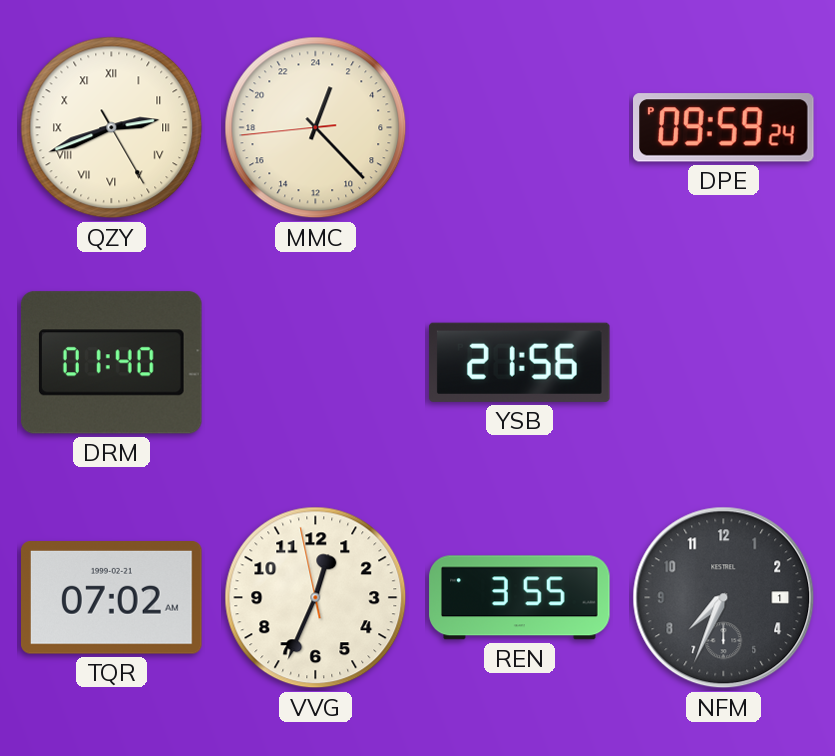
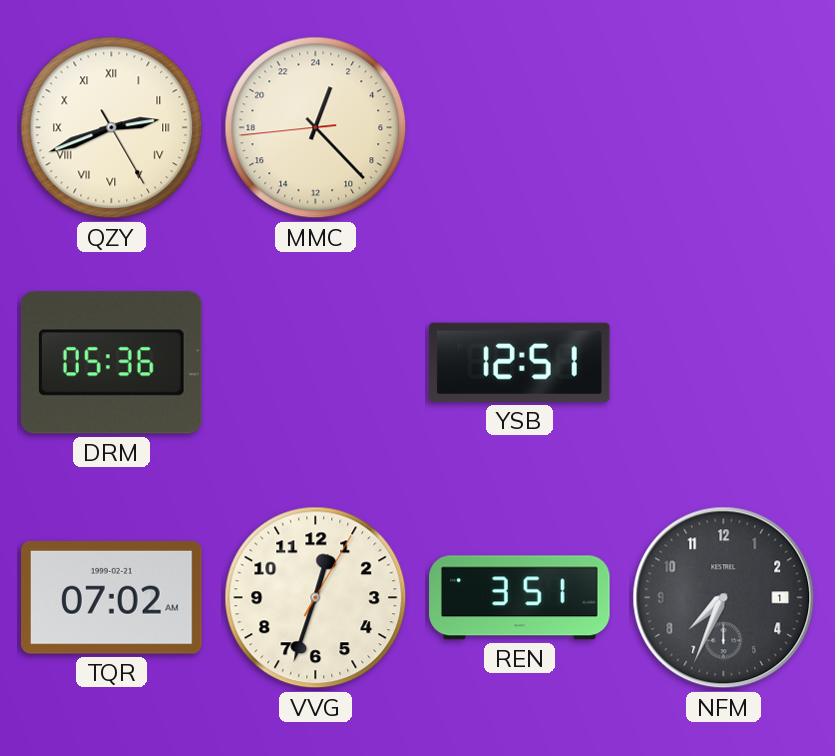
DPE: 09:59 -> none (724, 128)
DRM: 01:40 -> 05:36 (111, 363)
YSB: 21:56 -> 12:51 (519, 362)
VVG: 12:33:58 -> 12:33:05 (316, 598)
REN: 3:55 -> 3:51 (520, 598)
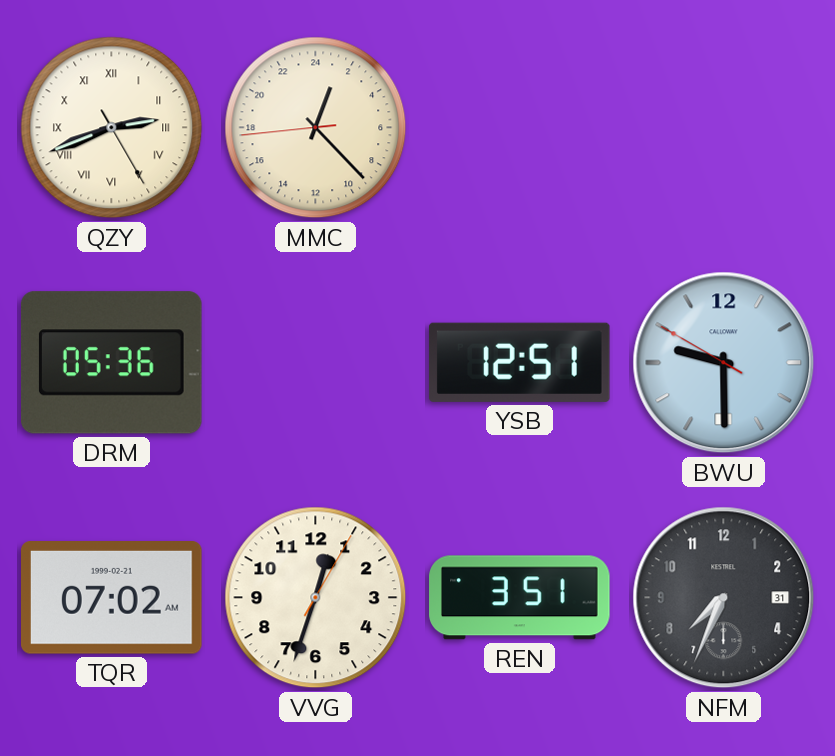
BWU: none -> 9:29 (724, 363)
NFM date: 1 -> 31 (724, 598)
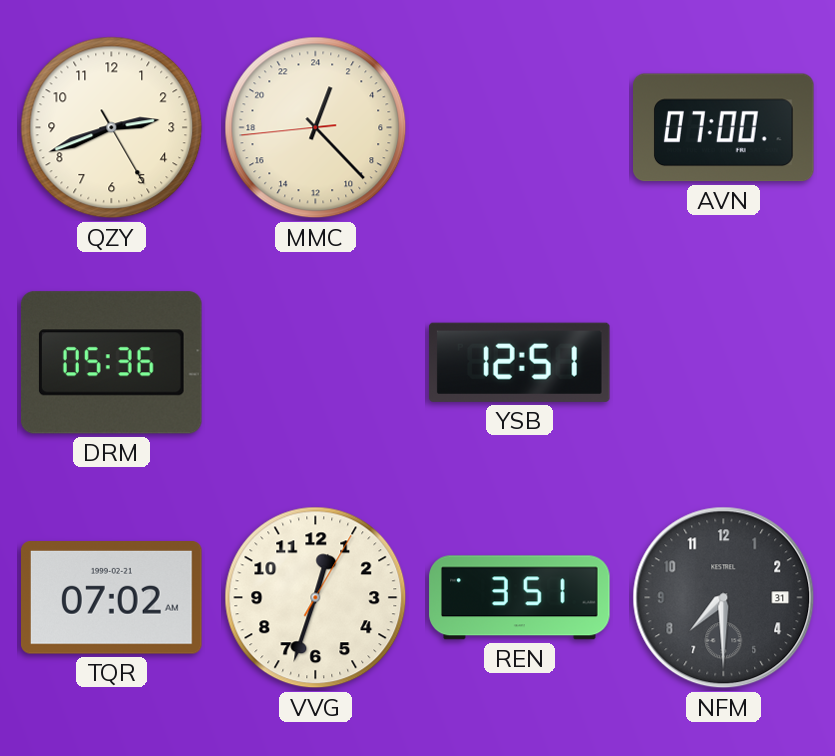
QZY numerals: Roman -> Arabic (112, 128)
AVN: none -> 07:00 (724, 128)
BWU: 9:29 -> none (724, 363)
NFM: 7:34 -> 7:30 (724, 598)
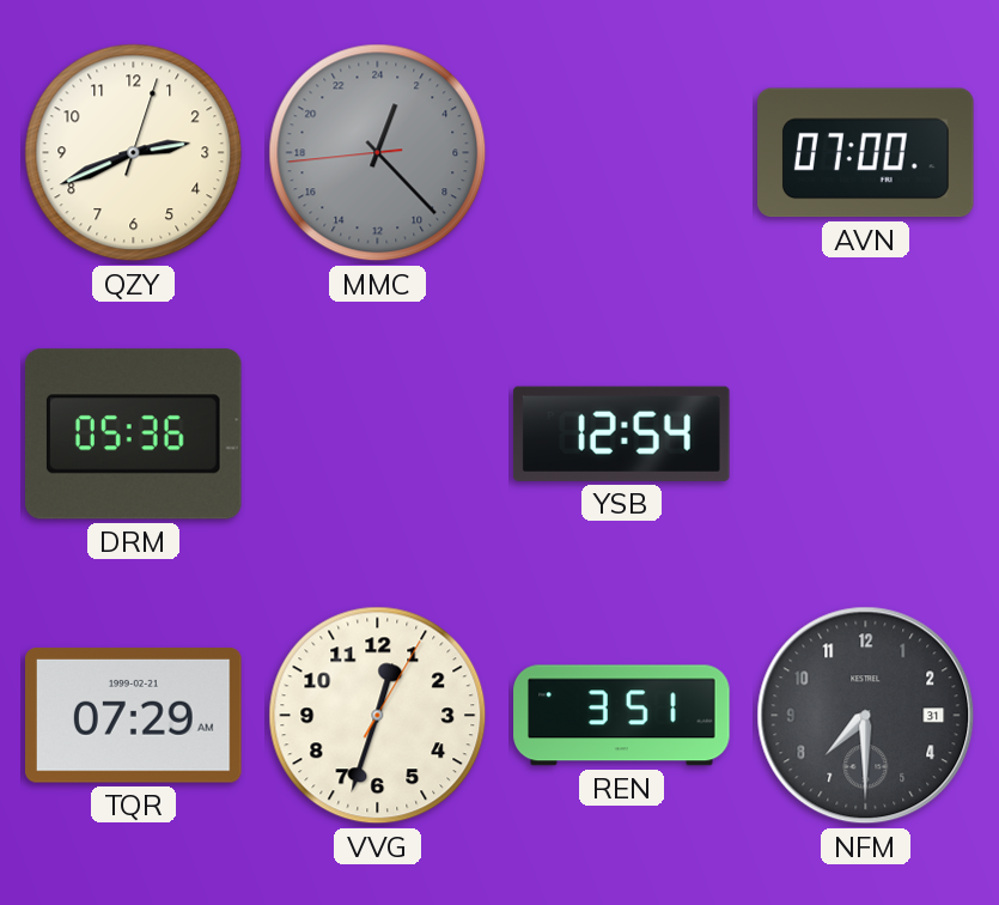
QZY: 2:41:25 -> 2:41:03 (134, 153)
MMC dial: cream -> grey (378, 153)
YSB: 12:51 -> 12:54 (621, 433)
TQR: 07:02 -> 07:29 (134, 716)
